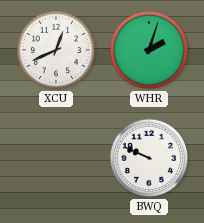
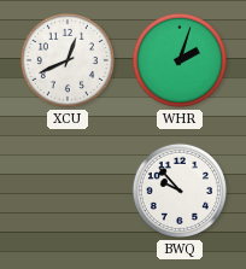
BWQ: 9:49 -> 9:53 (180, 191)
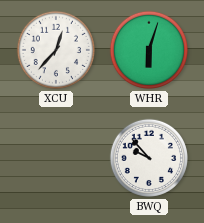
XCU: 12:41 -> 12:37 (56, 50)
WHR: 2:03 -> 6:03 (149, 50)
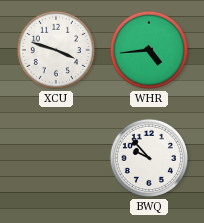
XCU: 12:37 -> 3:48 (56, 50)
WHR: 6:03 -> 4:44 (149, 50)
